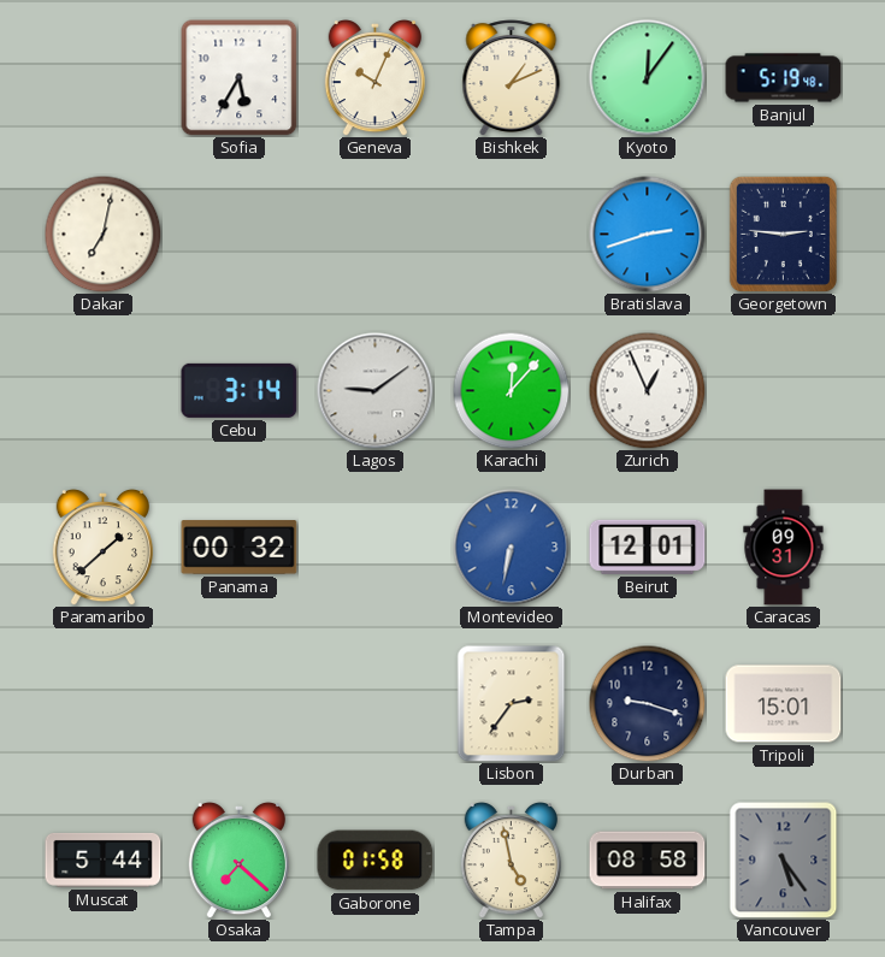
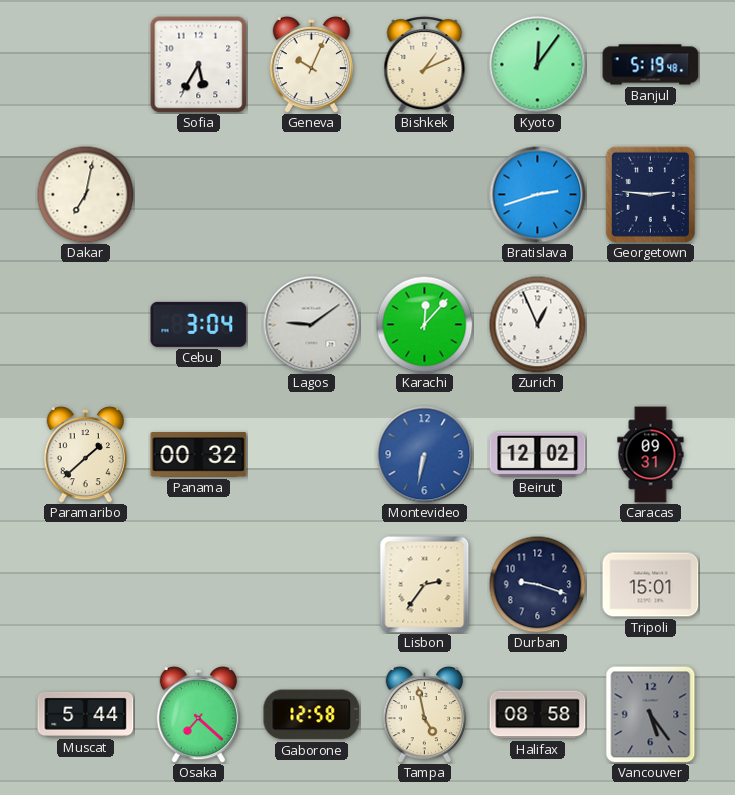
Cebu: 3:14 -> 3:04 (199, 324)
Beirut: 12:01 -> 12:02 (538, 454)
Gaborone: 01:58 -> 12:58 (312, 715)
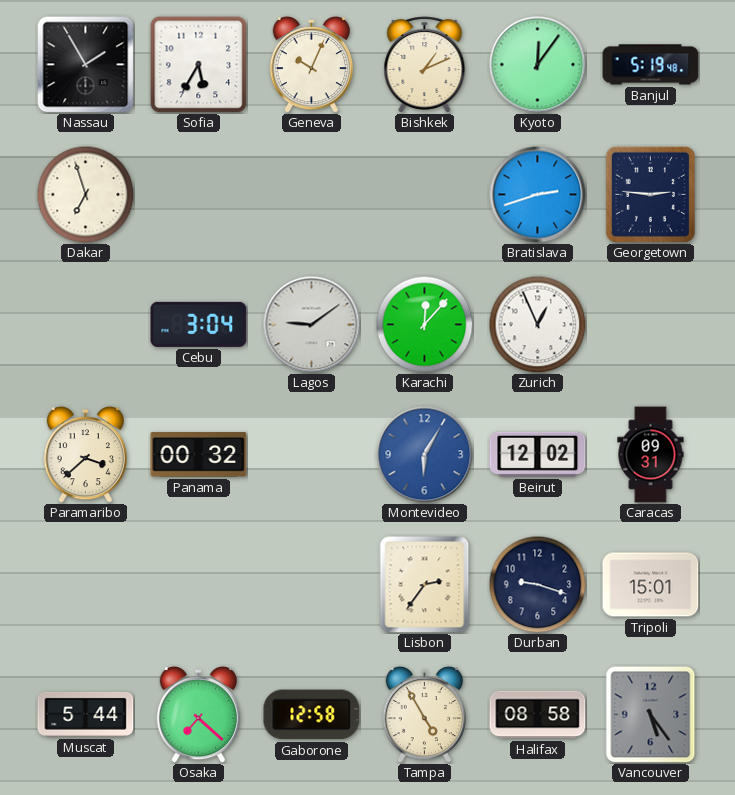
Nassau: none -> 1:55 (86, 65)
Dakar: 7:02 -> 6:57 (85, 194)
Paramaribo: 1:38 -> 3:38 (85, 454)
Montevideo: 6:32 -> 6:05 (425, 455)
Tampa: 4:58 -> 4:55 (424, 714)
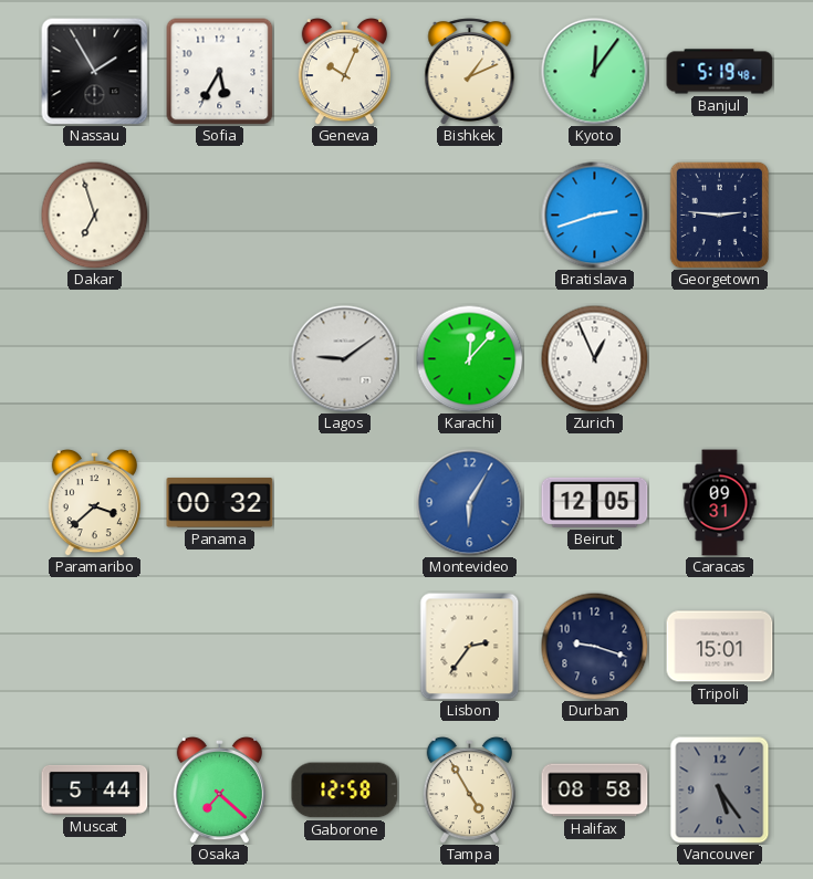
Cebu: 3:04 -> none (199, 324)
Beirut: 12:02 -> 12:05 (595, 502)
